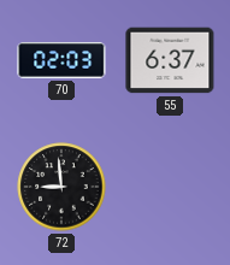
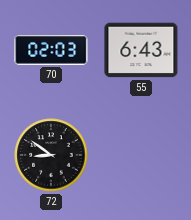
55: 6:37 -> 6:43 (141, 50)
72: 8:59 -> 8:51 (51, 155)
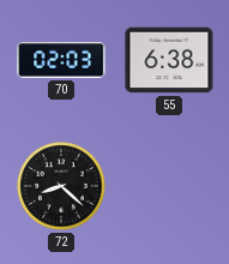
55: 6:43 -> 6:38 (169, 60)
72: 8:51 -> 8:22 (61, 186)
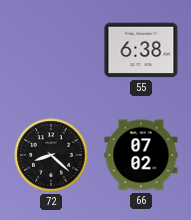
70: 02:03 -> none (61, 60)
66: none -> 07:02 (141, 155)
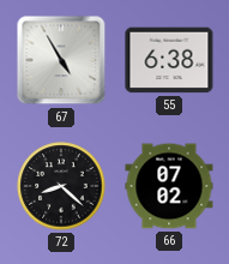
67: none -> 4:55 (61, 60)
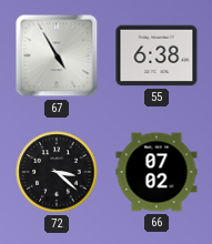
72: 8:22 -> 3:22 (57, 172)
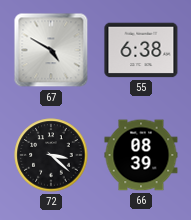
67: 4:55 -> 4:50 (51, 50)
66: 07:02 -> 08:39 (141, 155)
